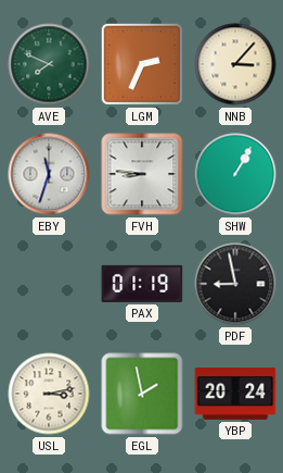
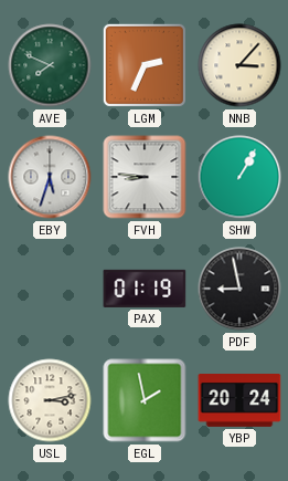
EBY: 11:33 -> 5:33 (50, 177)
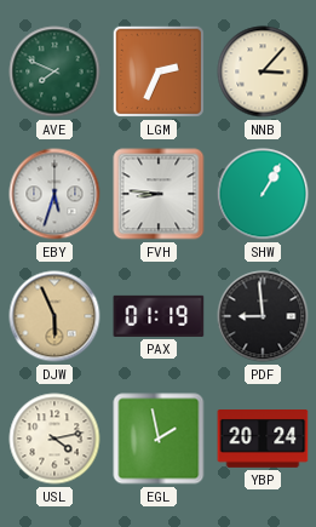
DJW: none -> 5:56 (54, 316)
PDF: 8:58 -> 8:59 (263, 316)
USL: 3:13 -> 4:13 (54, 439)
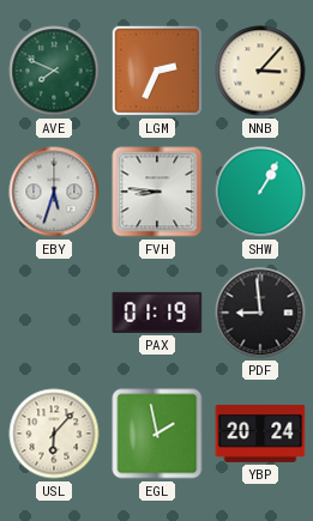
DJW: 5:56 -> none (54, 316)
USL: 4:13 -> 6:07 (54, 434)
